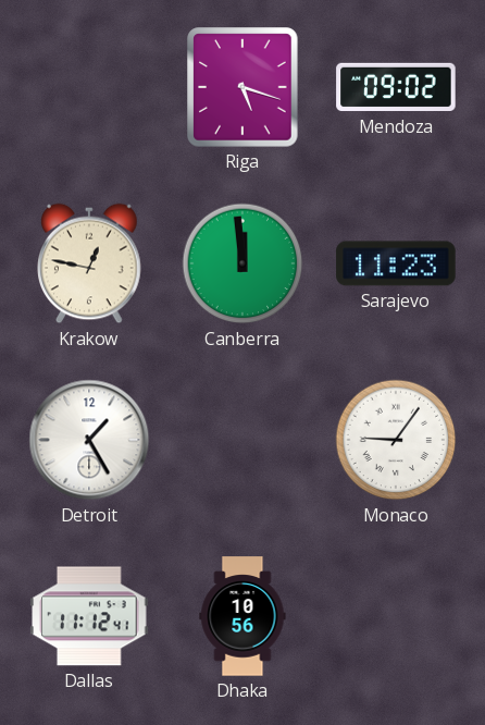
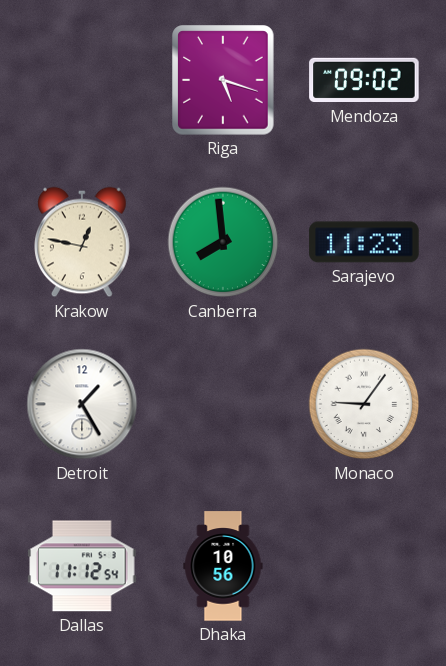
Canberra: 11:59 -> 7:59 (223, 242)
Dallas: 11:12:41 -> 11:12:54 (82, 566)
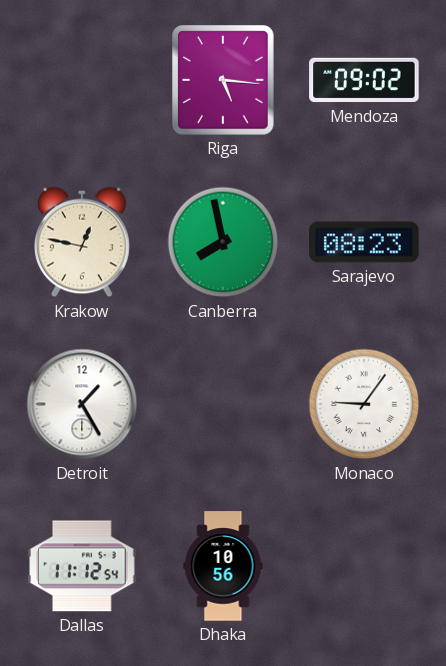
Riga: 5:18 -> 5:16 (223, 80)
Canberra: 7:59 -> 7:58 (223, 242)
Sarajevo: 11:23 -> 08:23 (364, 242)
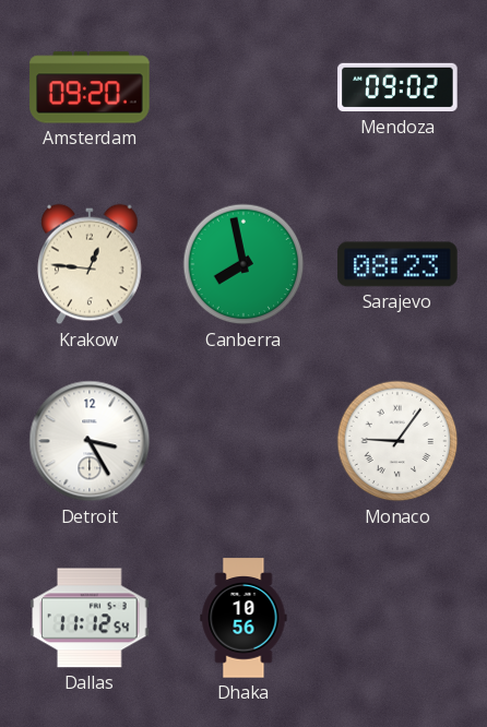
Amsterdam: none -> 09:20 (90, 87)
Riga: 5:16 -> none (223, 80)
Krakow: 12:47 -> 12:46 (90, 264)
Detroit: 1:25 -> 3:25 (90, 441)
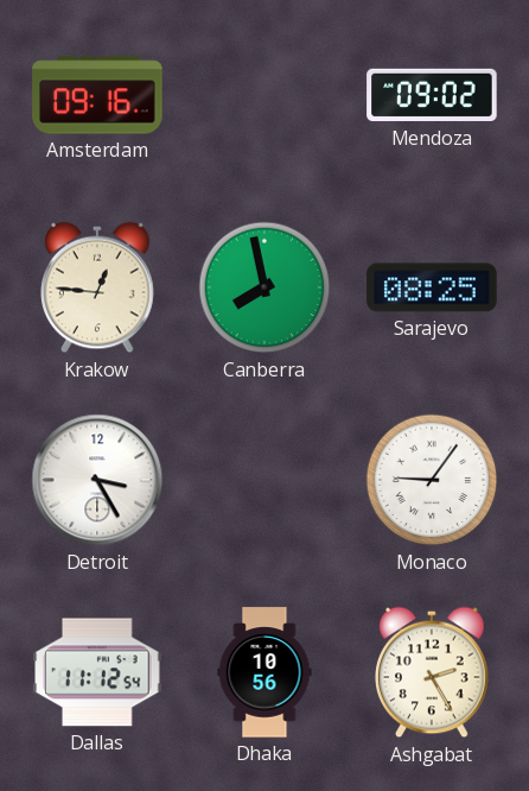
Amsterdam: 09:20 -> 09:16 (97, 95)
Sarajevo: 08:23 -> 08:25 (432, 287)
Ashgabat: none -> 2:25 (432, 672)
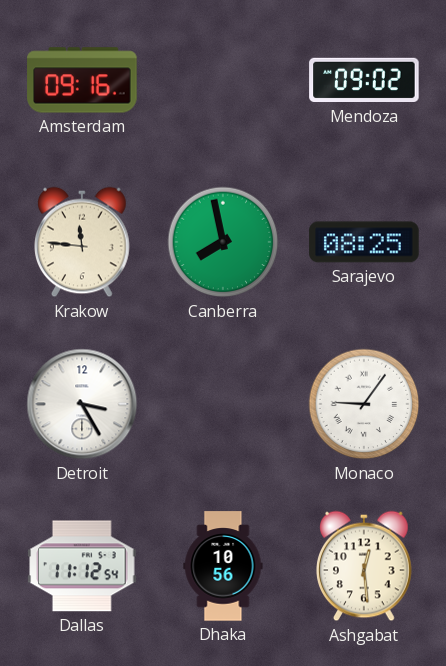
Krakow: 12:46 -> 11:46 (82, 242)
Ashgabat: 2:25 -> 12:29 (364, 566)
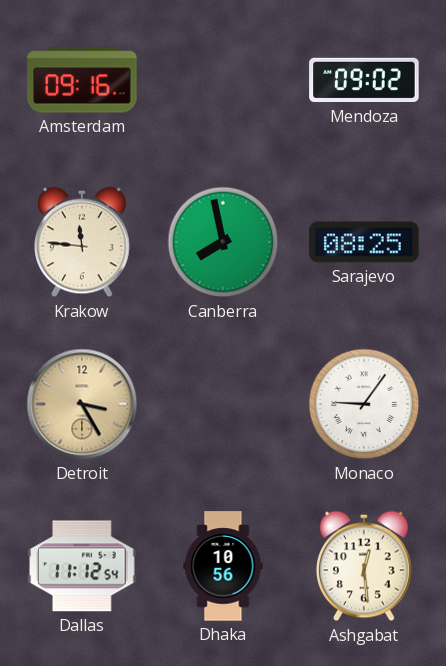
Detroit dial: white -> champagne (82, 404)
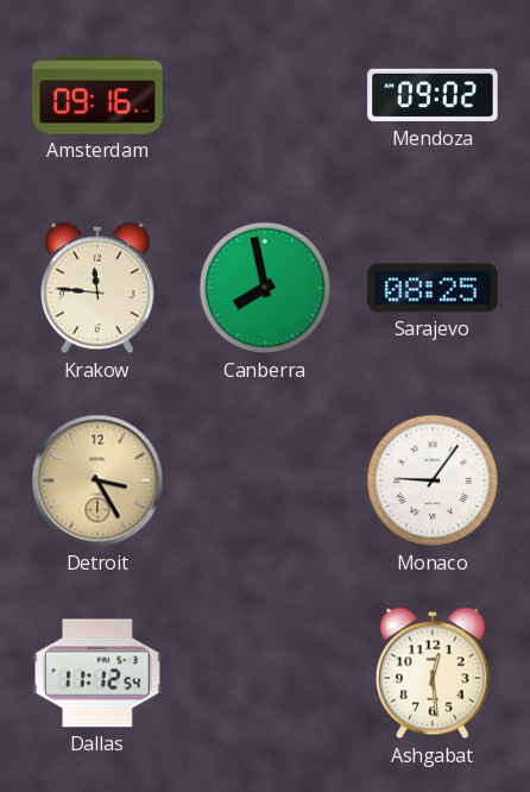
Dhaka: 10:56 -> none (223, 566)
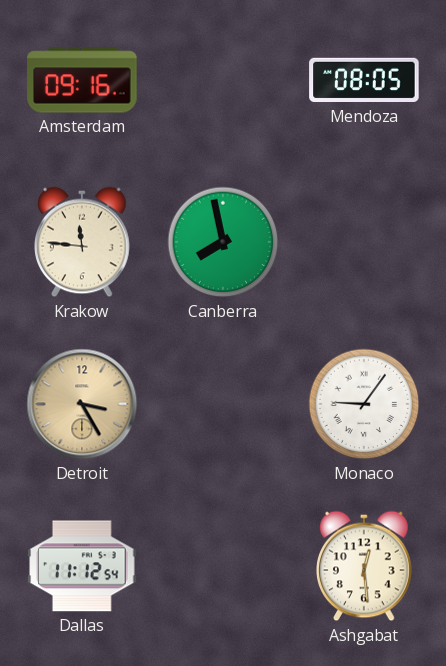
Mendoza: 09:02 -> 08:05 (364, 80)
Sarajevo: 08:25 -> none (433, 288)
